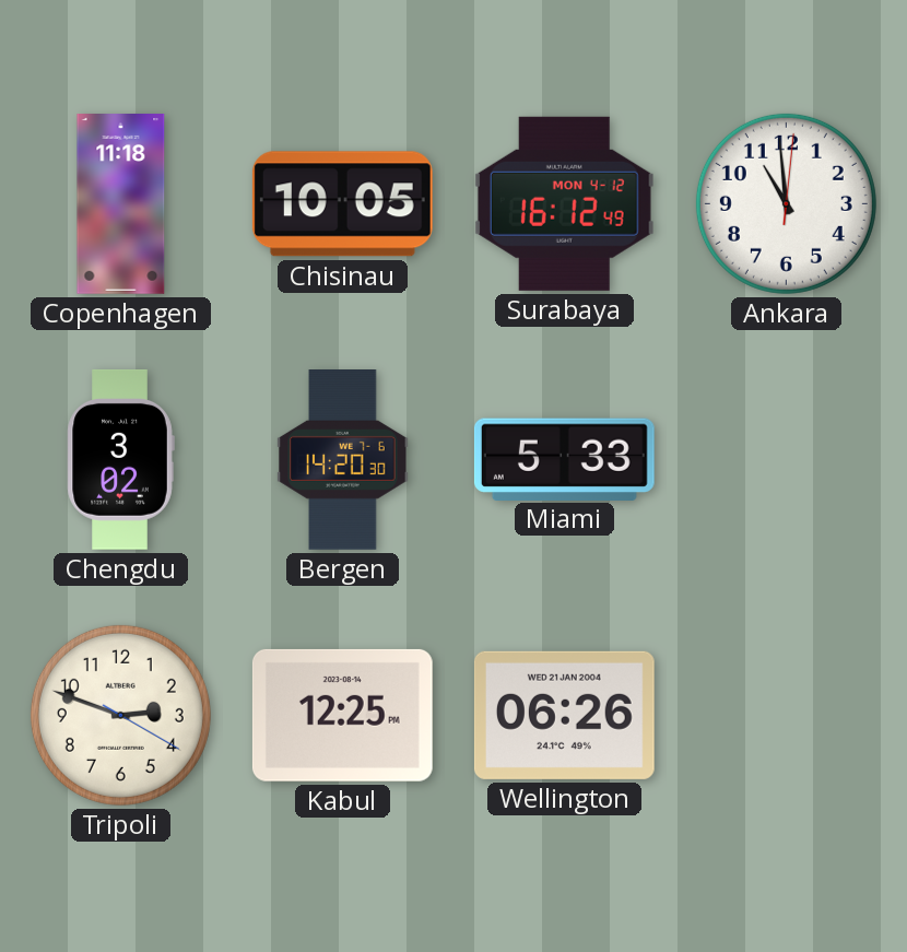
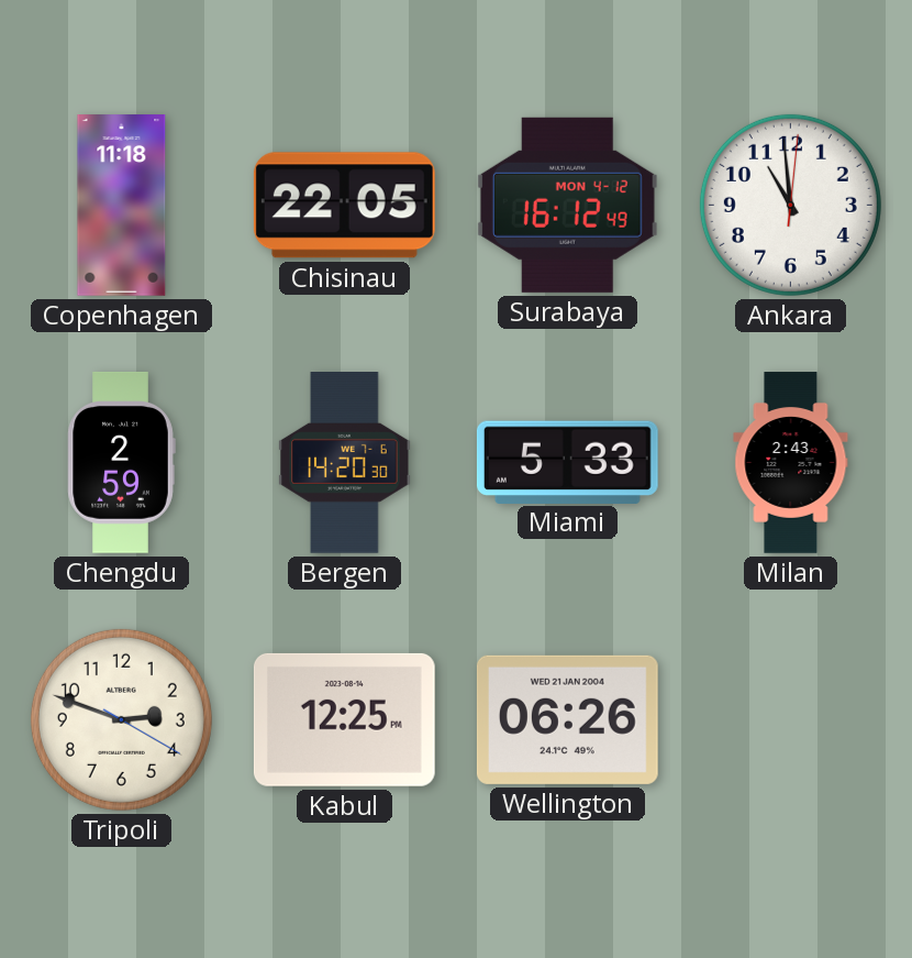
Chisinau: 10:05 -> 22:05 (344, 206)
Chengdu: 3:02 -> 2:59 (121, 462)
Milan: none -> 2:43 (791, 463)
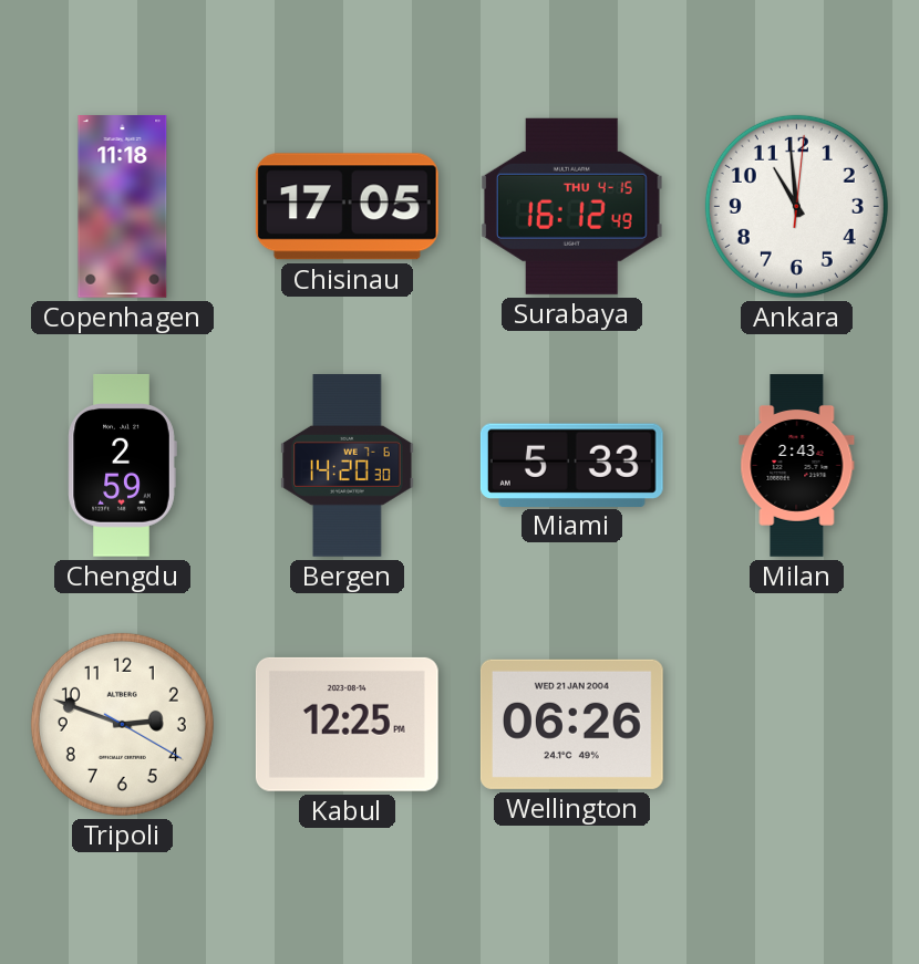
Chisinau: 22:05 -> 17:05 (347, 207)
Surabaya date: MON 4-12 -> THU 4-15 (571, 206)
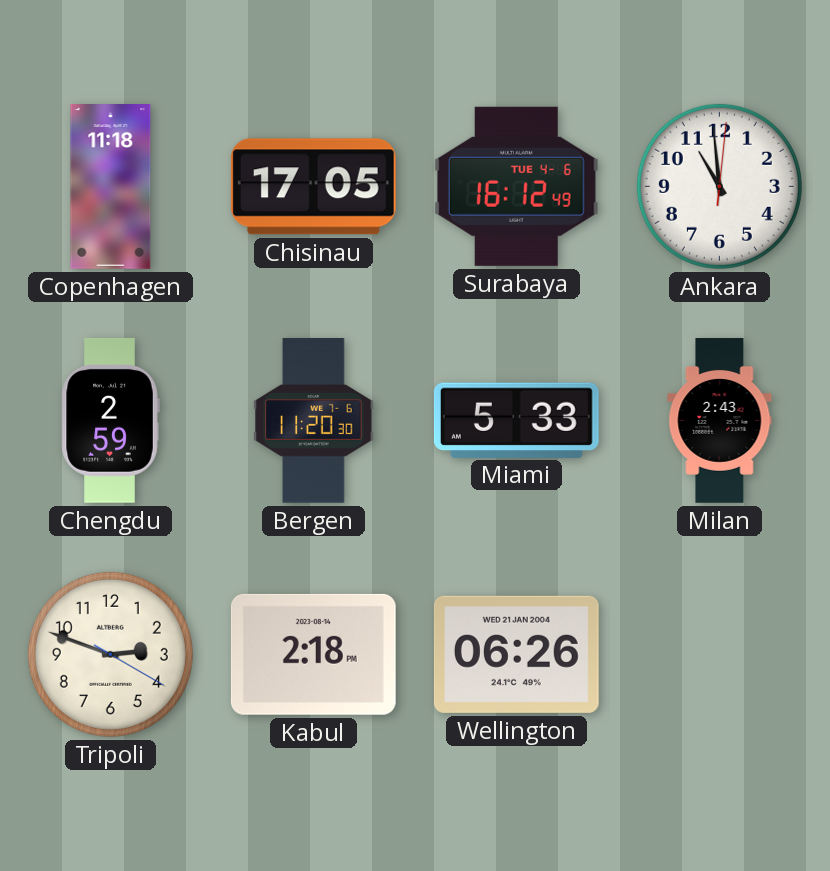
Surabaya date: THU 4-15 -> TUE 4-6 (516, 186)
Bergen: 14:20 -> 11:20 (314, 421)
Kabul: 12:25 -> 2:18 (313, 654)
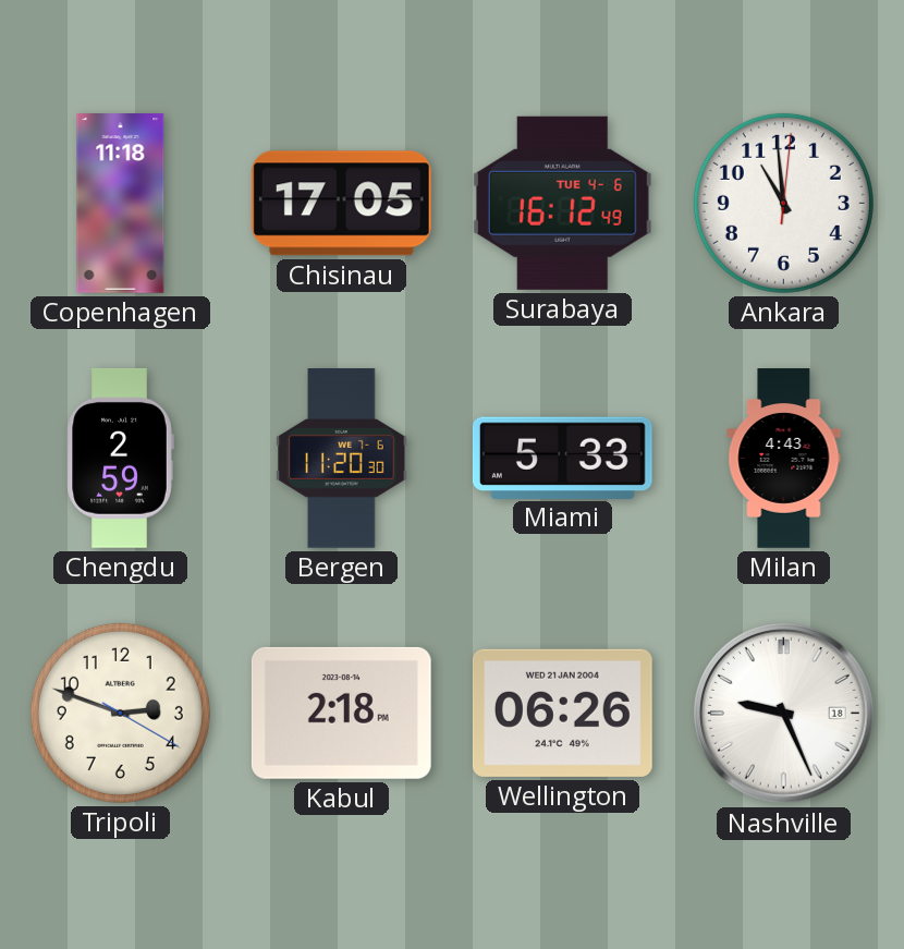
Milan: 2:43 -> 4:43 (784, 459)
Nashville: none -> 9:26 (783, 713)
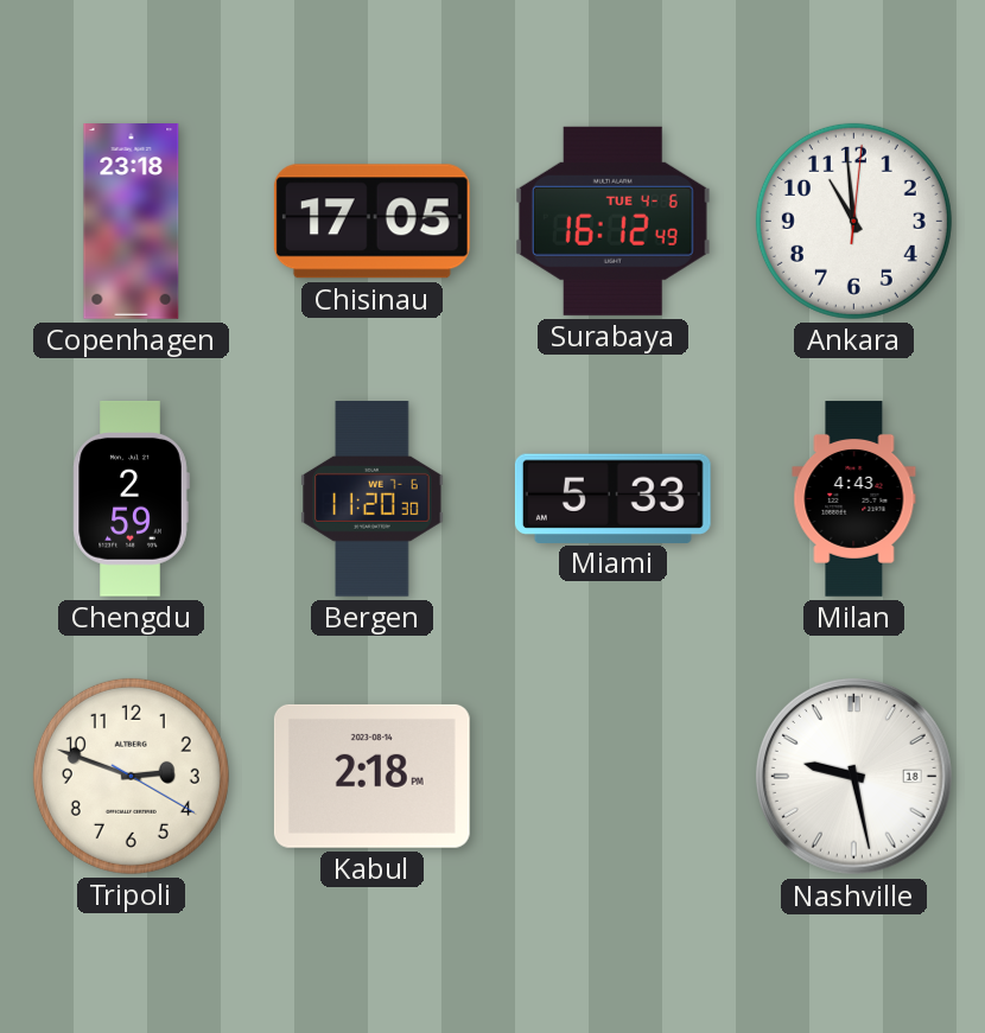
Copenhagen: 11:18 -> 23:18 (132, 222)
Wellington: 06:26 -> none (562, 713)
Nashville: 9:26 -> 9:28 (853, 776)
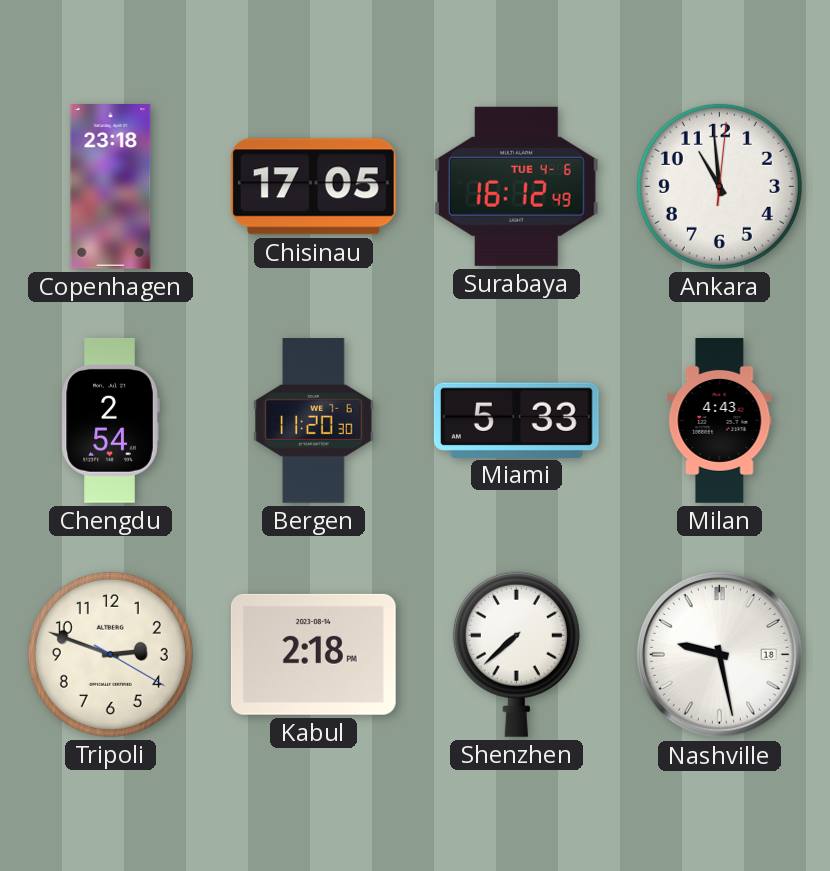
Chengdu: 2:59 -> 2:54 (110, 420)
Shenzhen: none -> 7:38 (516, 654)
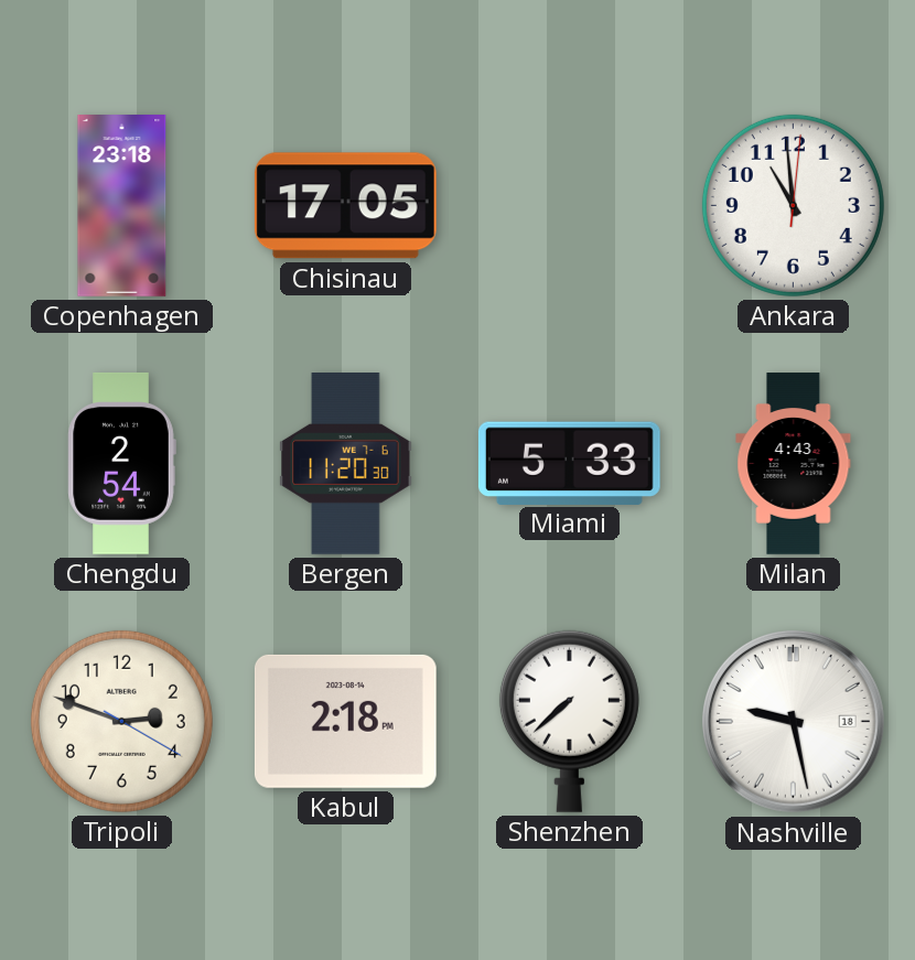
Surabaya: 16:12 -> none (516, 186)
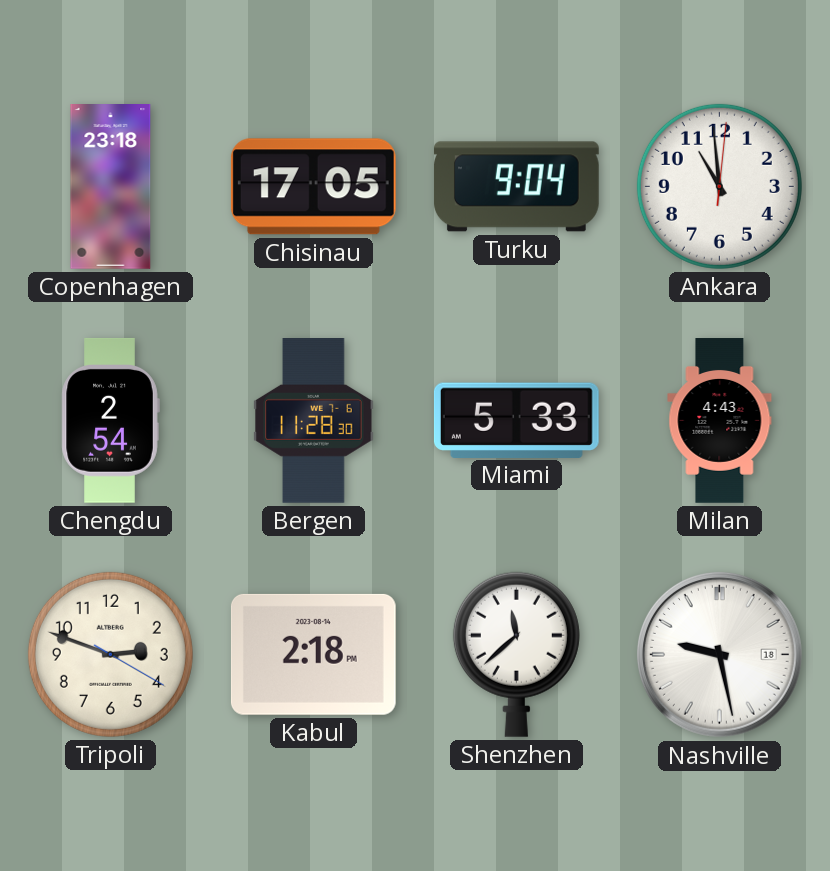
Turku: none -> 9:04 (516, 187)
Bergen: 11:20 -> 11:28 (314, 421)
Shenzhen: 7:38 -> 11:38 (516, 654)
